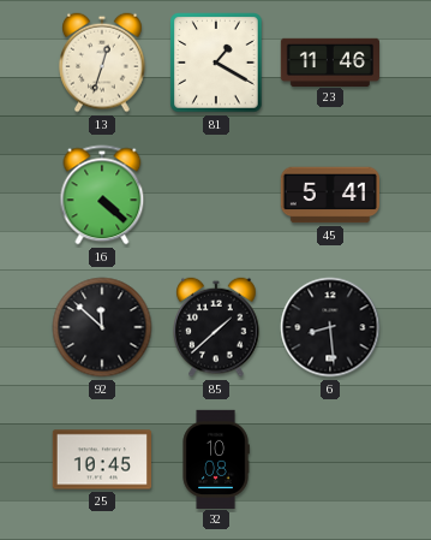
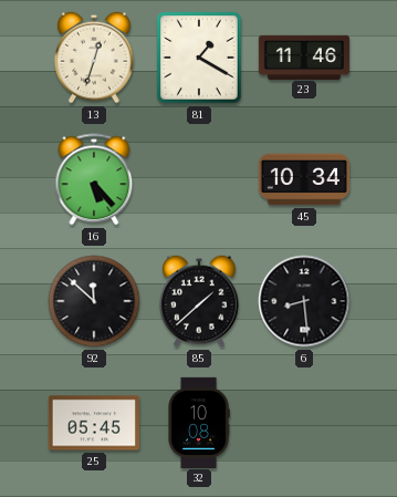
16: 4:22 -> 5:23 (94, 179)
45: 5:41 -> 10:34 (303, 179)
25: 10:45 -> 05:45 (93, 423)
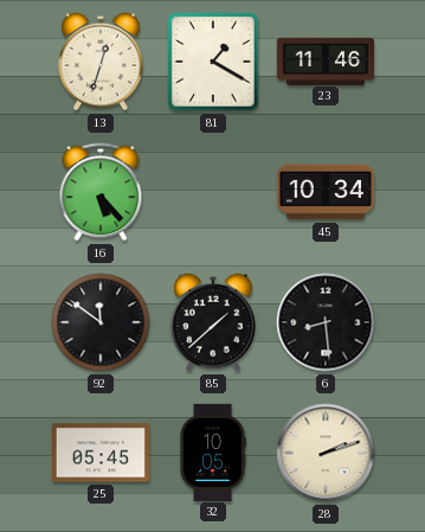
92: 11:52 -> 11:51 (101, 322)
32: 10:08 -> 10:05 (213, 451)
28: none -> 2:12 (326, 453)
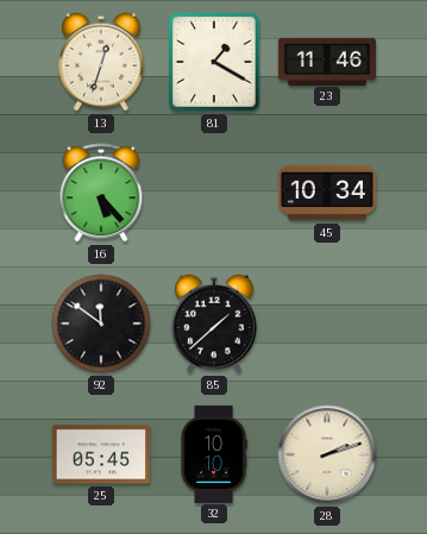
6: 8:29 -> none (326, 322)
32: 10:05 -> 10:10 (214, 453)
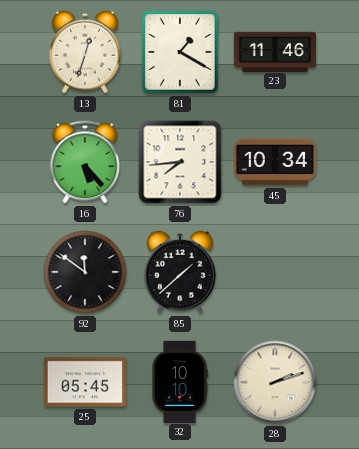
76: none -> 7:44 (180, 162)
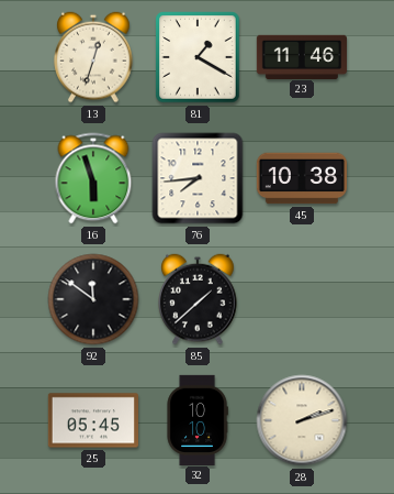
16: 5:23 -> 5:57 (93, 178)
45: 10:34 -> 10:38 (301, 178)
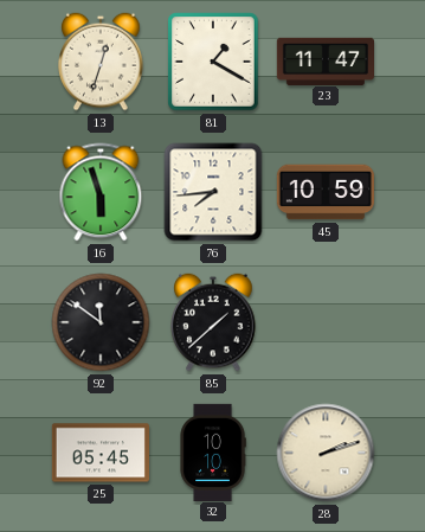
23: 11:46 -> 11:47 (324, 60)
45: 10:38 -> 10:59 (324, 192)
